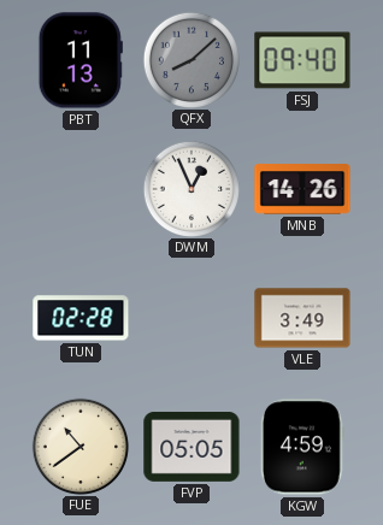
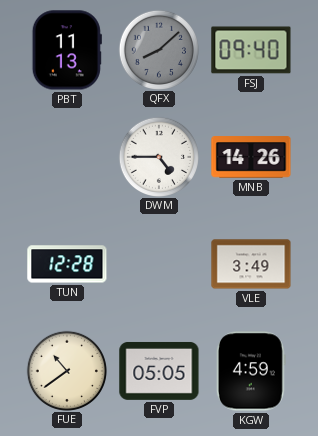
DWM: 12:56 -> 4:45 (158, 156)
TUN: 02:28 -> 12:28 (67, 264)
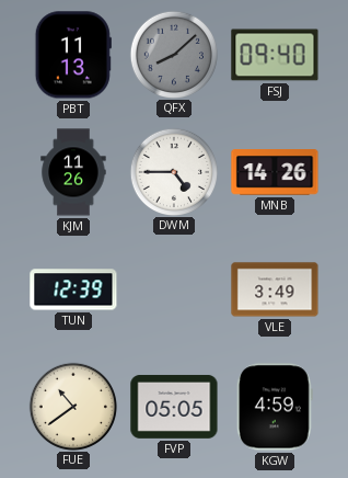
KJM: none -> 11:26 (73, 172)
TUN: 12:28 -> 12:39 (73, 289)
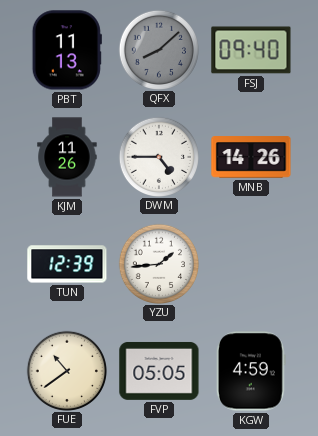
YZU: none -> 1:44 (158, 263)
VLE: 3:49 -> none (275, 289)
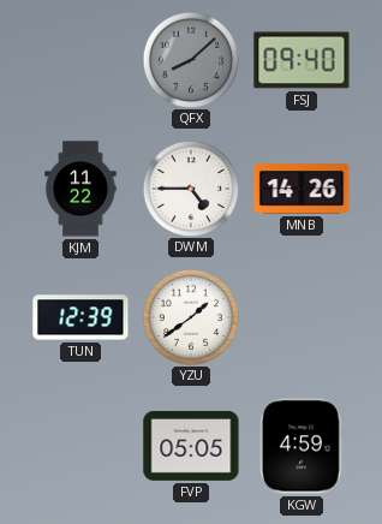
PBT: 11:13 -> none (67, 50)
KJM: 11:26 -> 11:22 (80, 189)
YZU: 1:44 -> 1:39 (190, 316)
FUE: 10:39 -> none (66, 370)
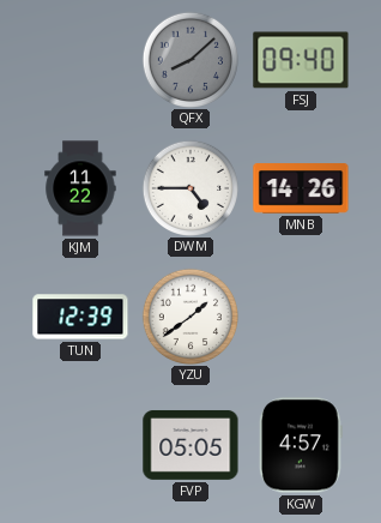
KGW: 4:59 -> 4:57 (301, 445)
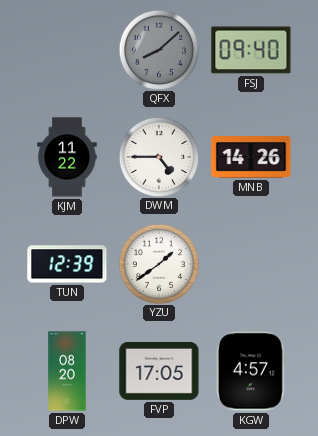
DPW: none -> 08:20 (67, 371)
FVP: 05:05 -> 17:05 (159, 371)
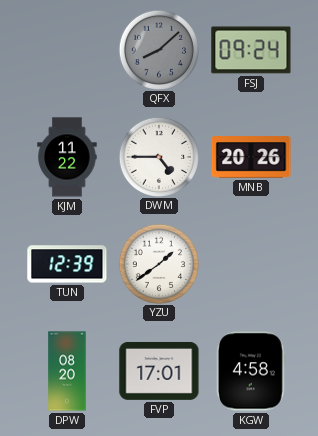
FSJ: 09:40 -> 09:24 (251, 50)
MNB: 14:26 -> 20:26 (251, 157)
FVP: 17:05 -> 17:01 (159, 371)
KGW: 4:57 -> 4:58 (251, 371)
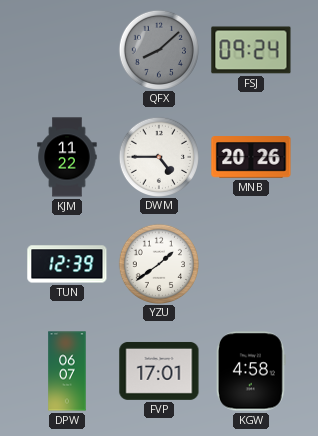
DPW: 08:20 -> 06:07 (67, 371)
